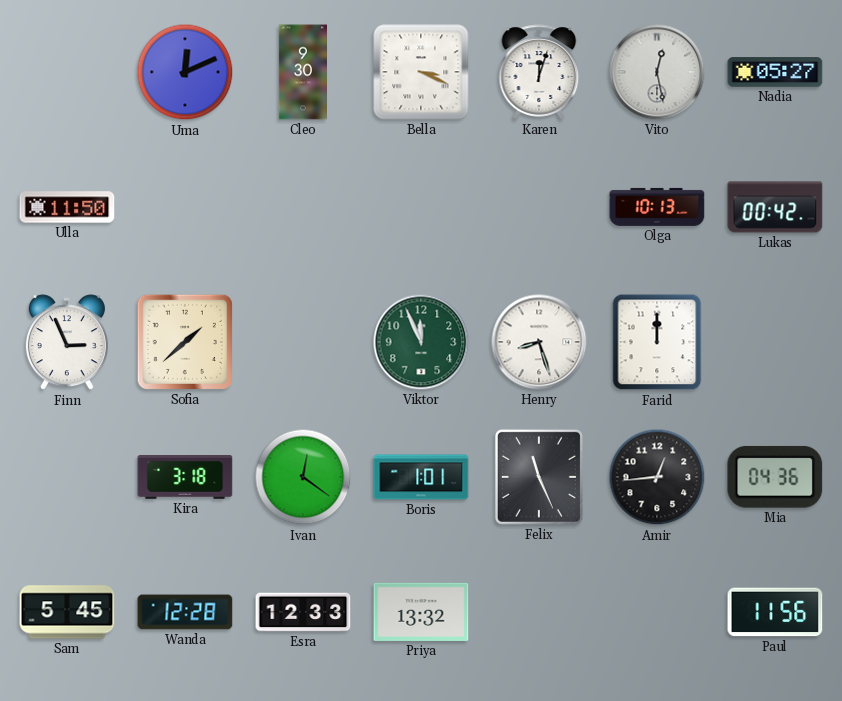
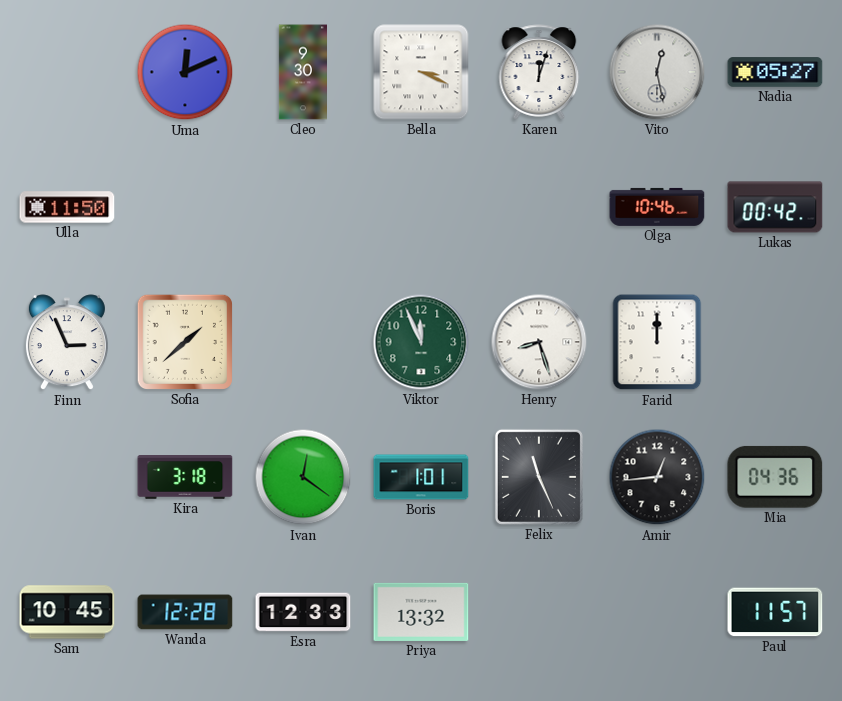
Olga: 10:13 -> 10:46 (657, 207)
Sam: 5:45 -> 10:45 (67, 612)
Paul: 11:56 -> 11:57 (775, 612)
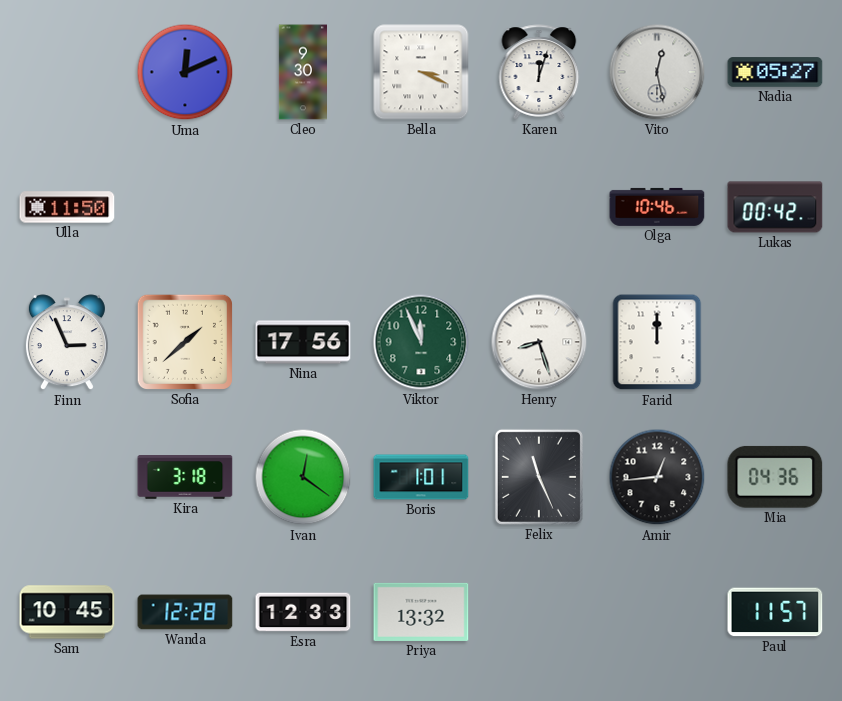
Nina: none -> 17:56 (303, 342)
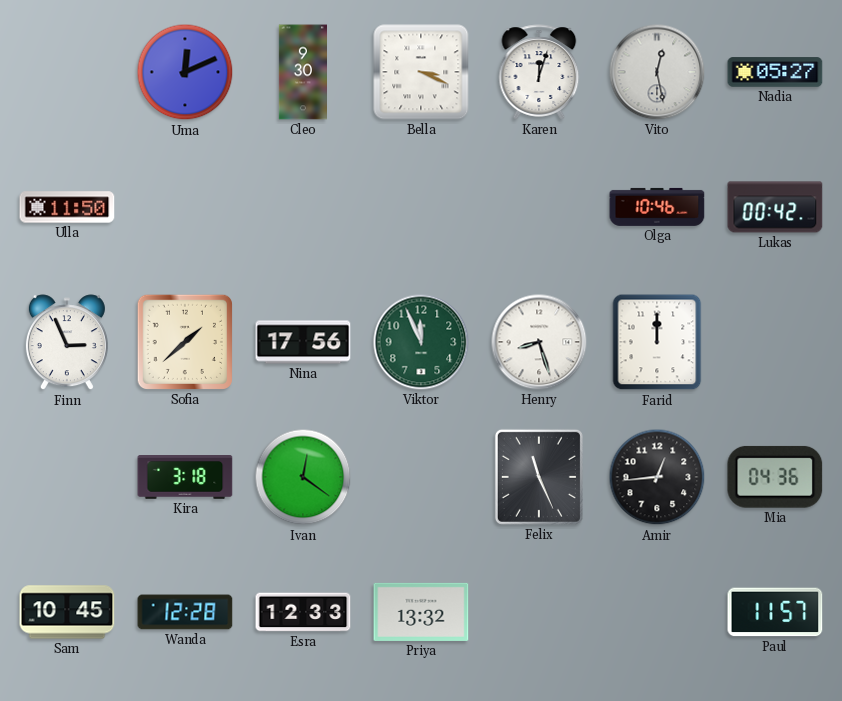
Boris: 1:01 -> none (421, 477)
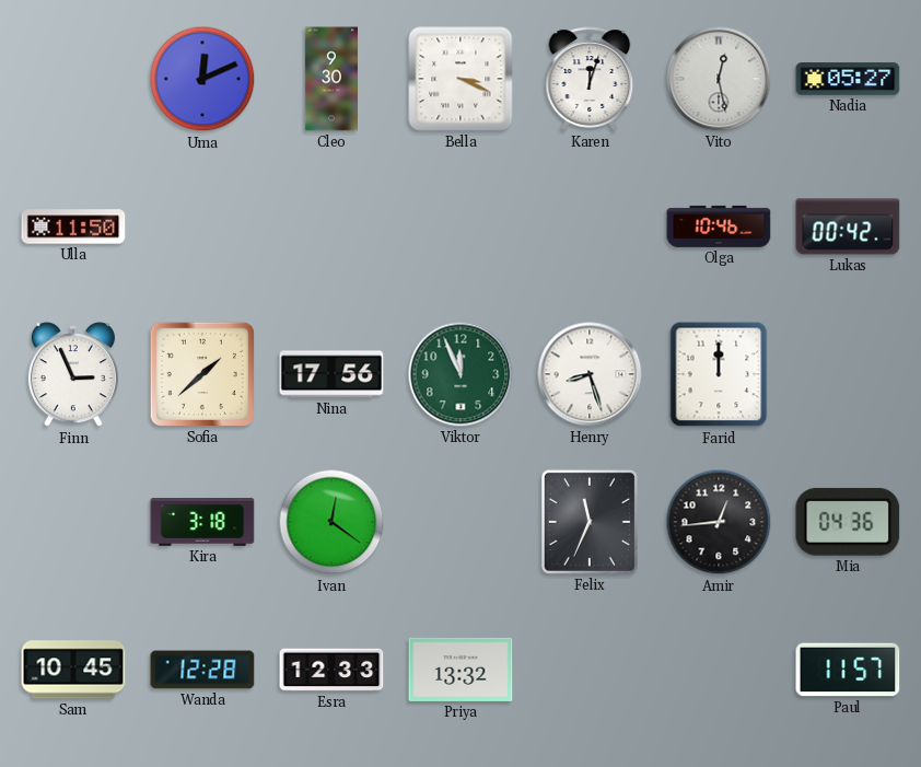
Felix: 11:26 -> 11:34 (590, 522)
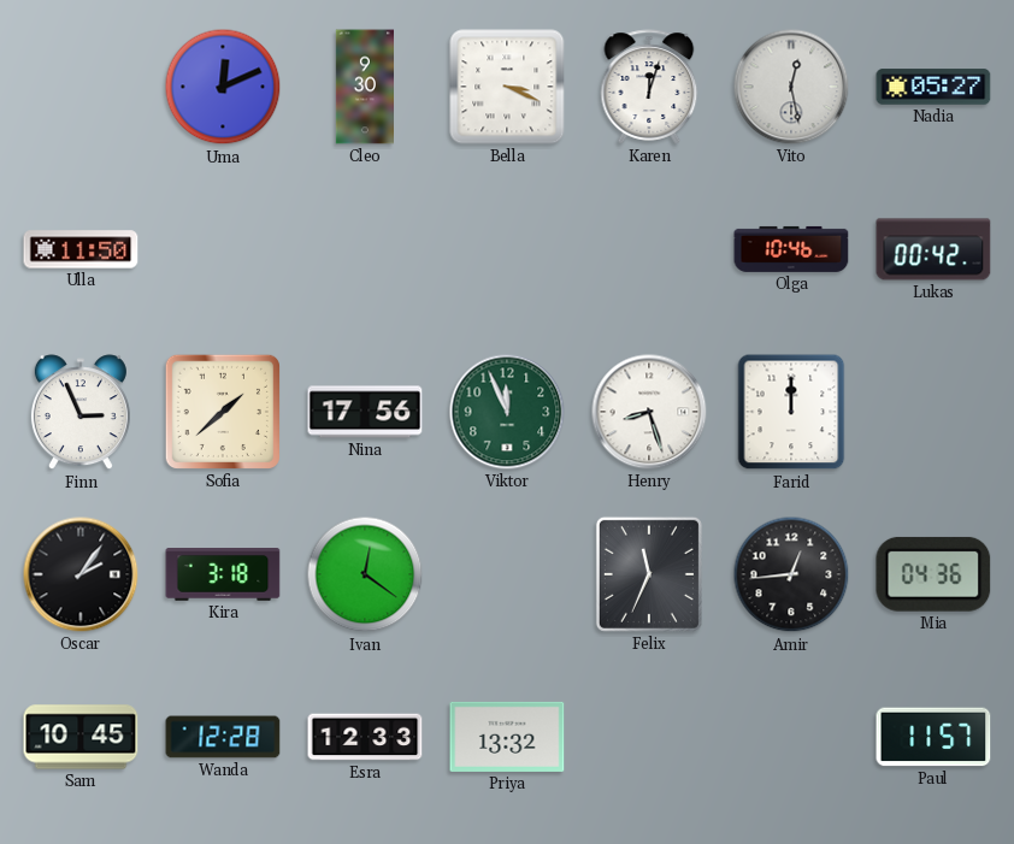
Oscar: none -> 2:06 (81, 574)
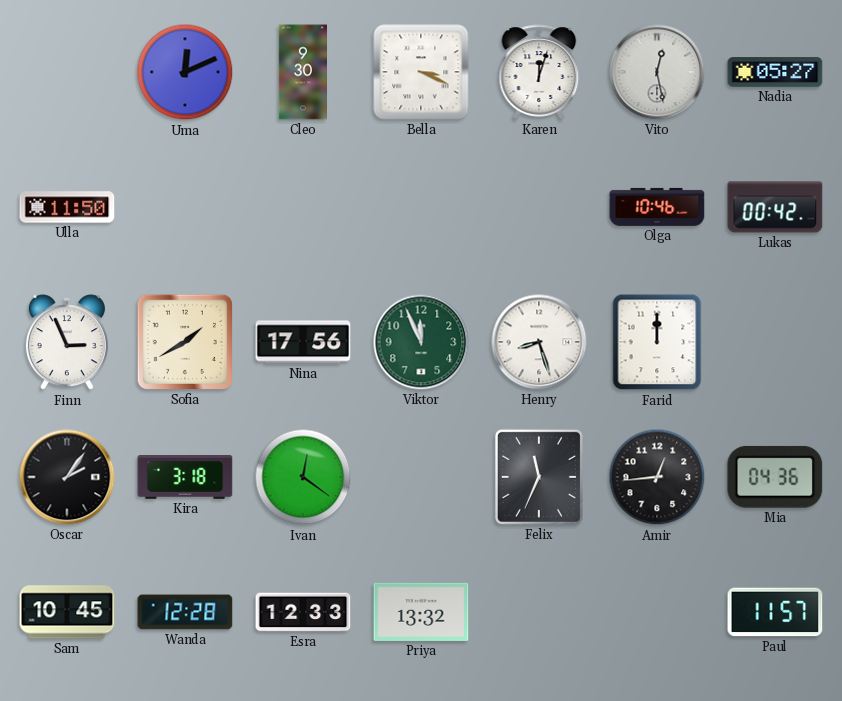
Sofia: 1:38 -> 1:40 (185, 342)
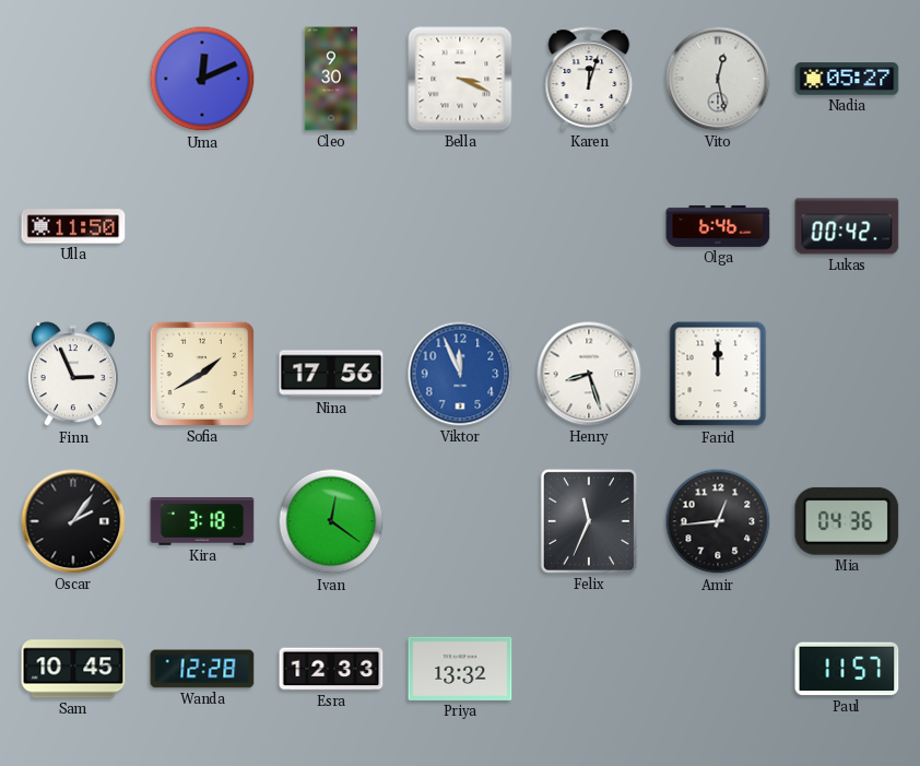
Olga: 10:46 -> 6:46 (718, 226)
Viktor dial: green -> blue (460, 374)
